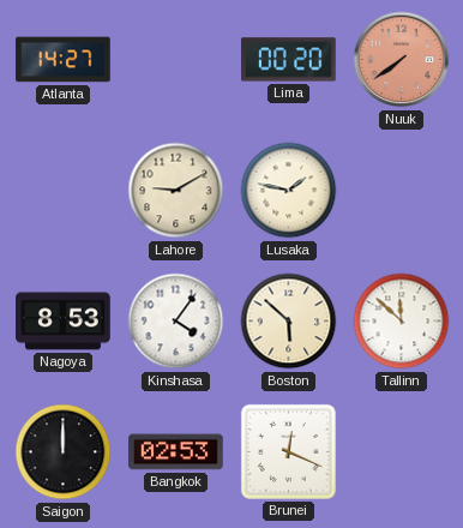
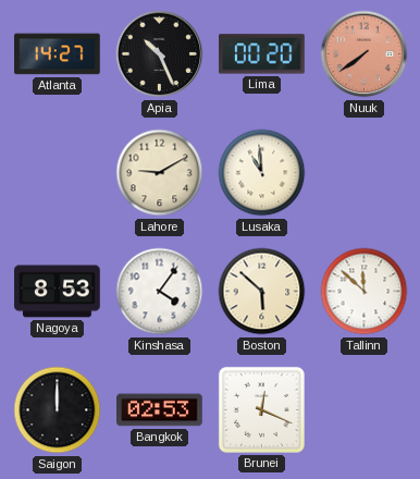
Apia: none -> 10:26 (160, 54)
Lusaka: 1:47 -> 10:59 (262, 173)
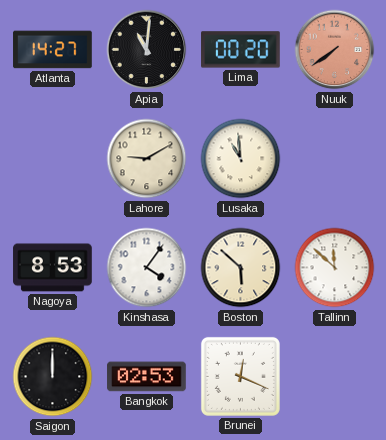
Apia: 10:26 -> 11:01 (147, 50)
